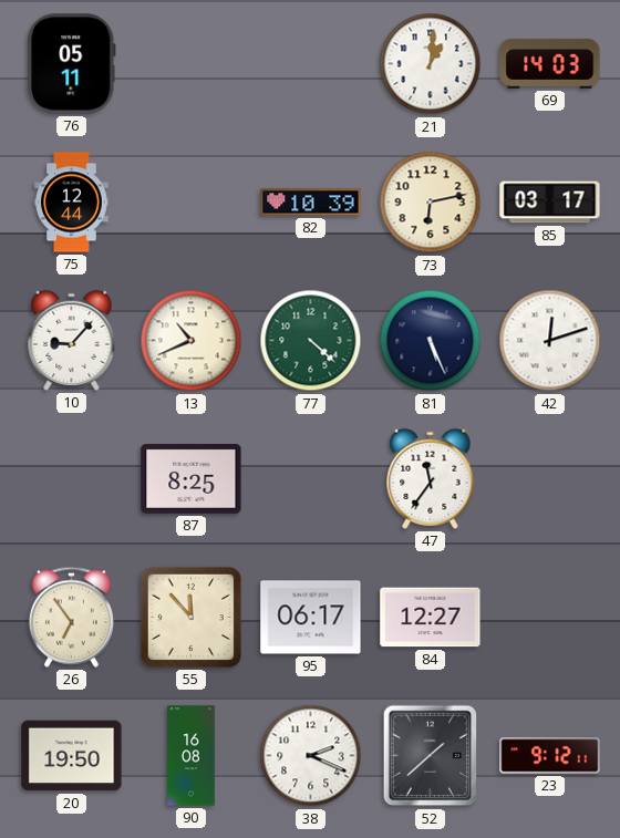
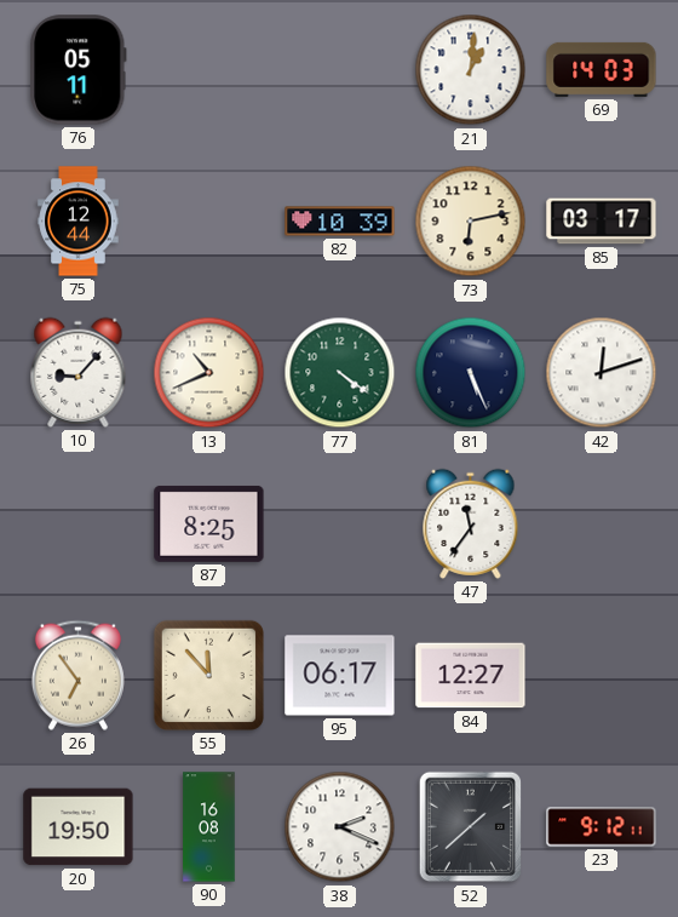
77: 4:22 -> 4:21 (340, 373)
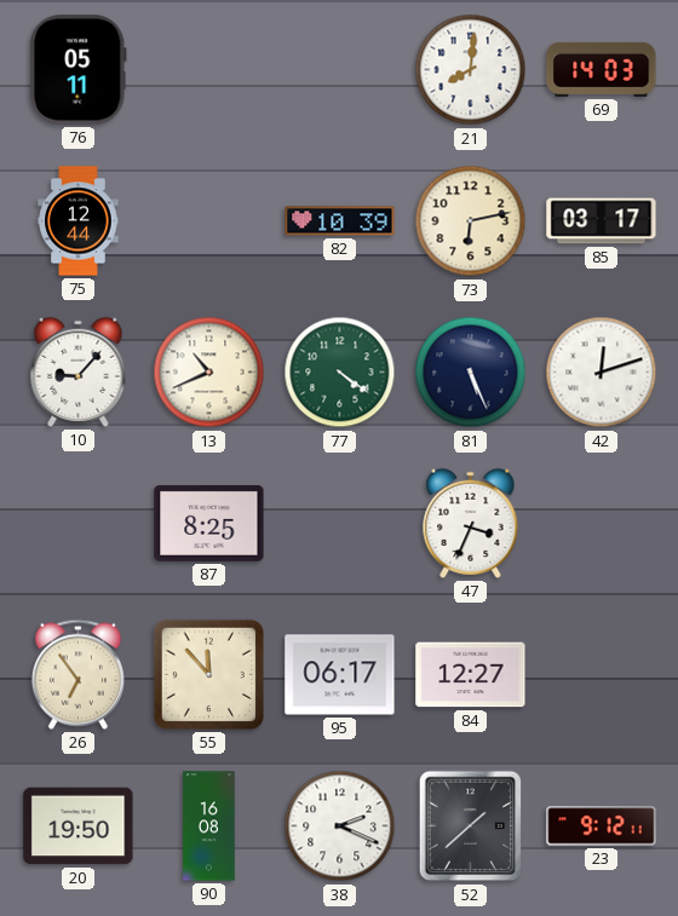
21: 1:01 -> 8:01 (471, 70)
47: 11:36 -> 3:34 (471, 523)
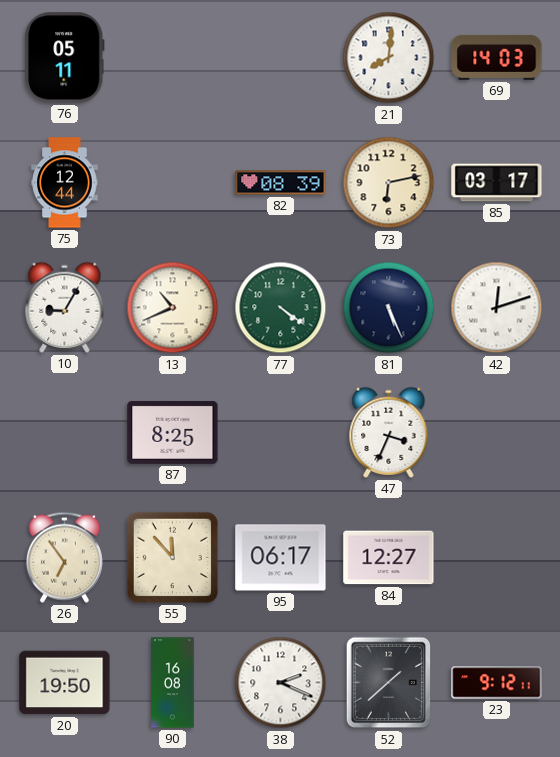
82: 10:39 -> 08:39 (281, 183)
10: 9:07 -> 9:05 (65, 307)
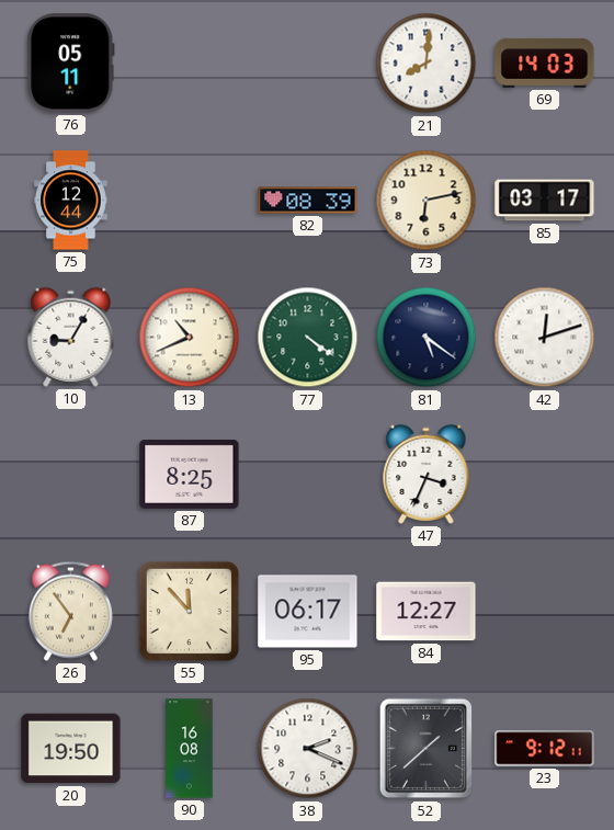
81: 5:26 -> 5:21 (427, 338)
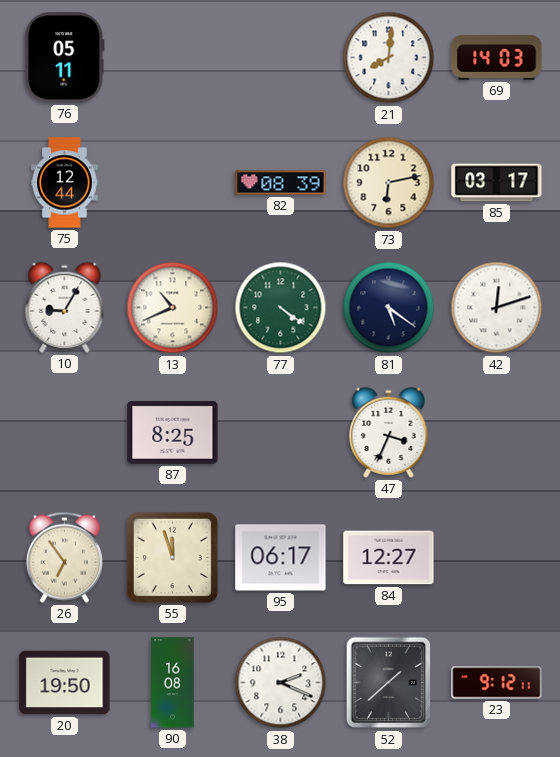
55: 11:53 -> 11:57 (172, 557)
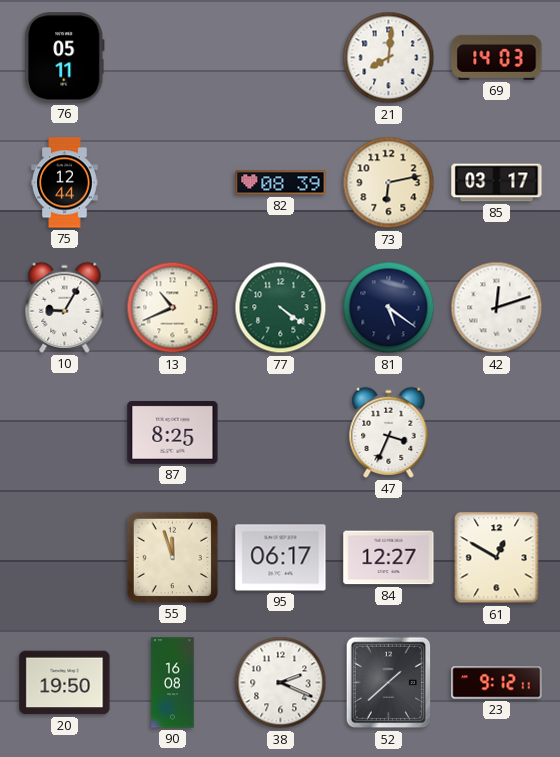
26: 6:54 -> none (64, 557)
61: none -> 12:50 (497, 558)
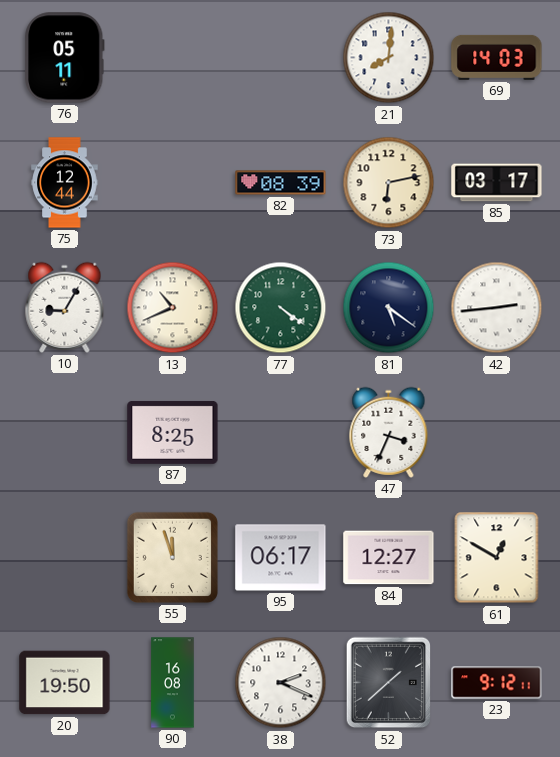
42: 12:12 -> 2:44 (497, 308)
